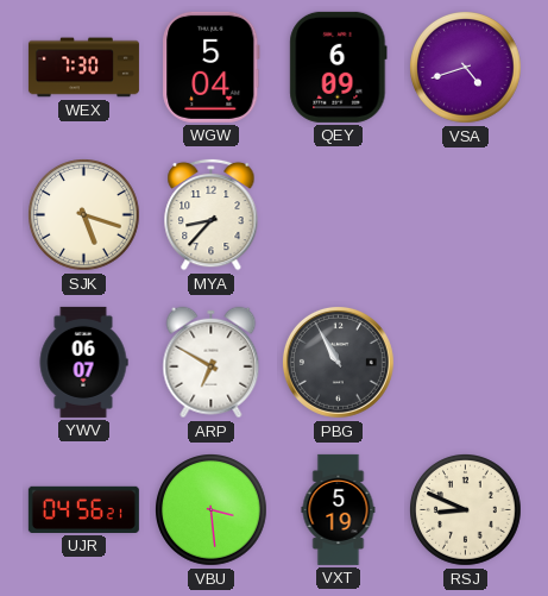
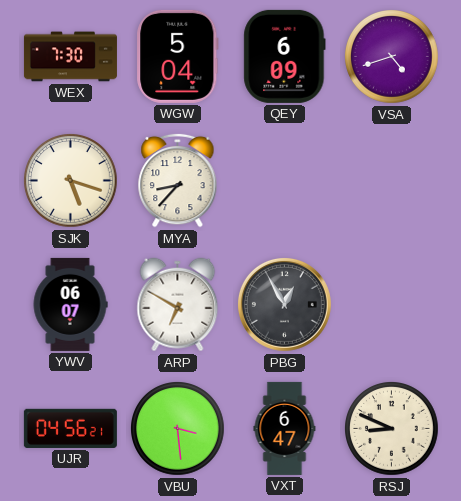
PBG: 10:55 -> 12:55 (284, 304)
VXT: 5:19 -> 6:47 (285, 428)
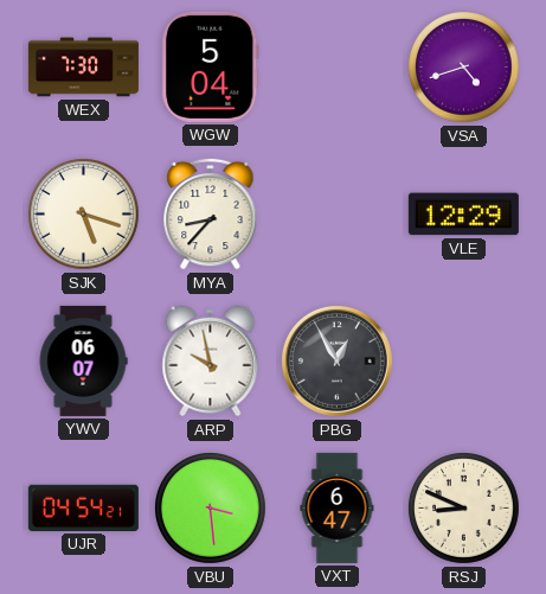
QEY: 6:09 -> none (285, 56)
VLE: none -> 12:29 (463, 215)
ARP: 6:50 -> 9:58 (211, 362)
UJR: 04:56 -> 04:54 (83, 507)
